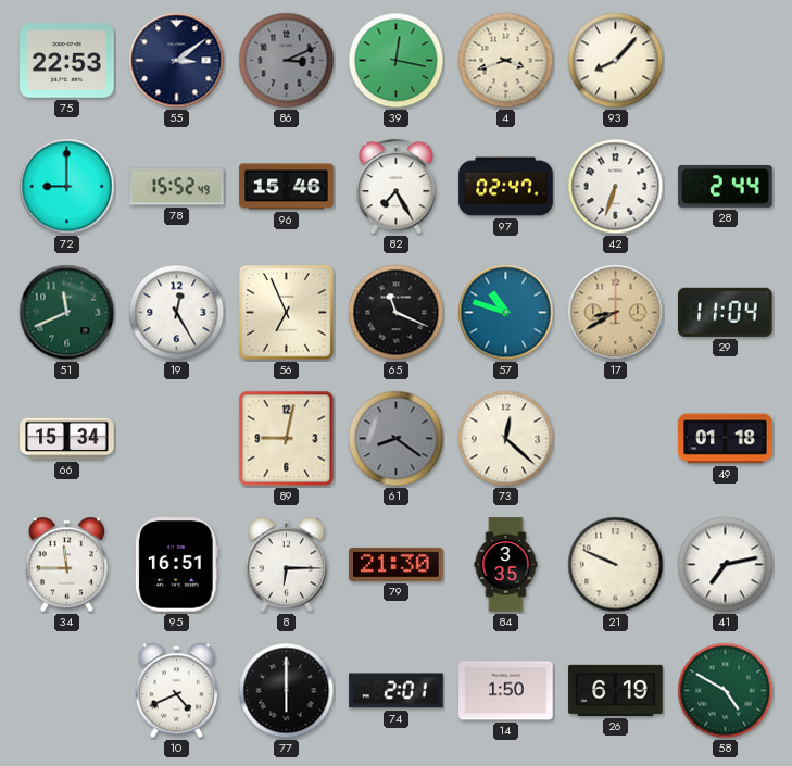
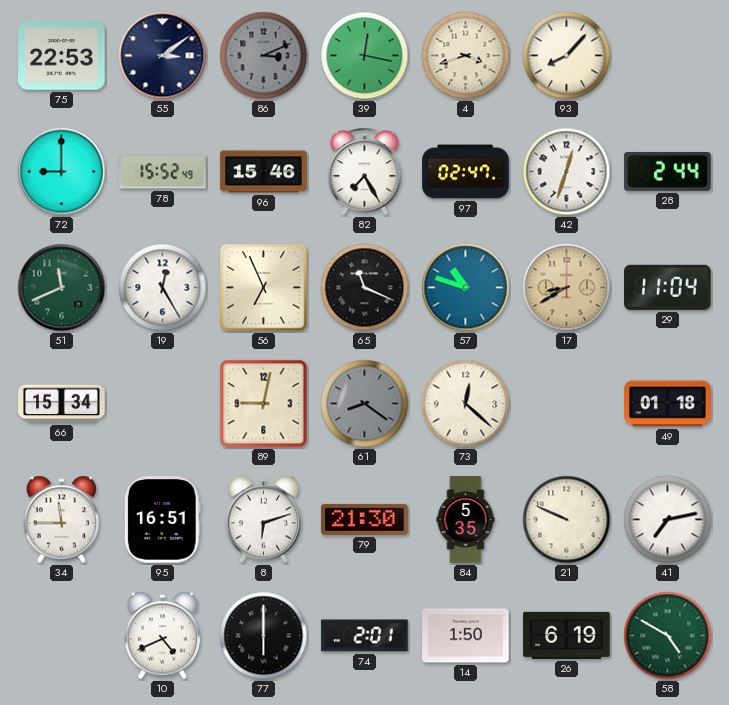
42: 6:33 -> 12:33 (567, 172)
8: 6:15 -> 6:12 (264, 520)
84: 3:35 -> 5:35 (466, 520)
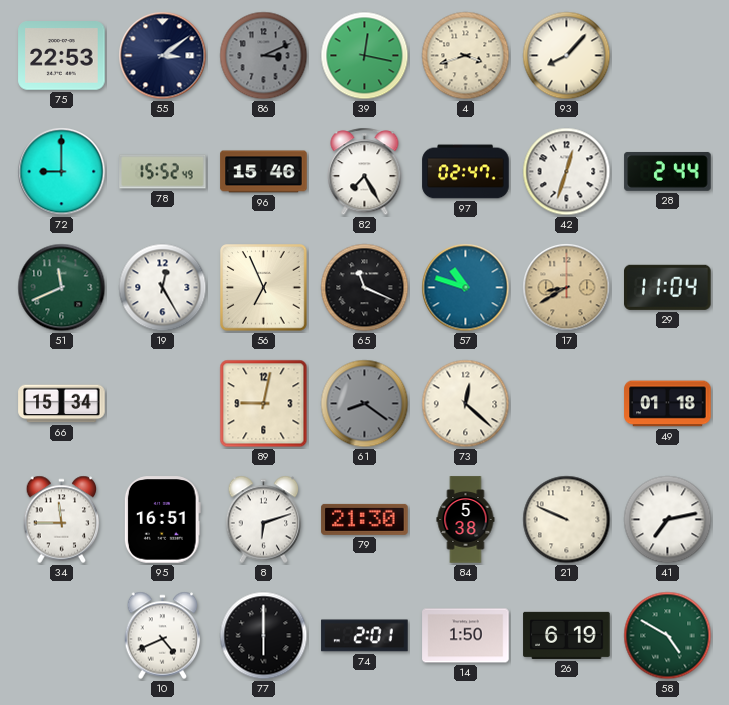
84: 5:35 -> 5:38 (466, 520)
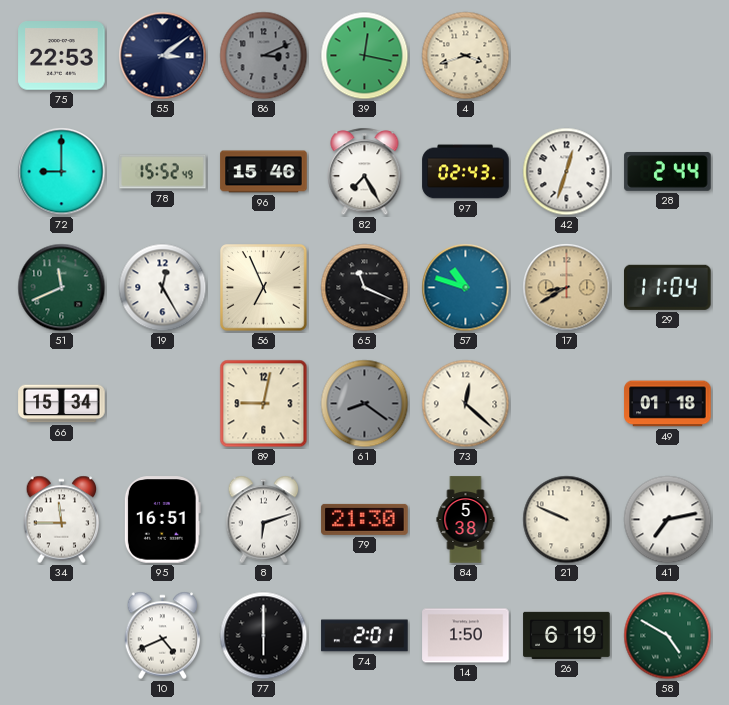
93: 8:07 -> none (567, 56)
97: 02:47 -> 02:43 (466, 172)
